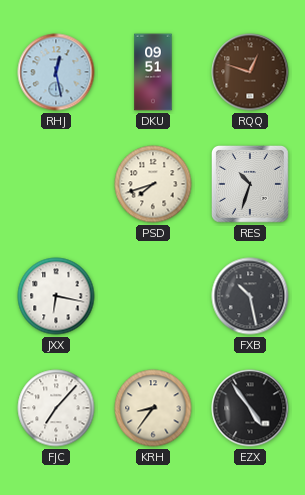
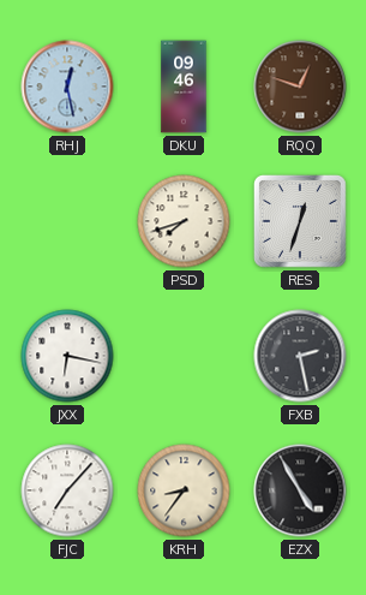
DKU: 09:51 -> 09:46 (184, 87)
RES: 10:33 -> 12:33 (301, 222)
FXB: 10:28 -> 2:28 (300, 356)
EZX: 4:54 -> 4:55 (300, 490)
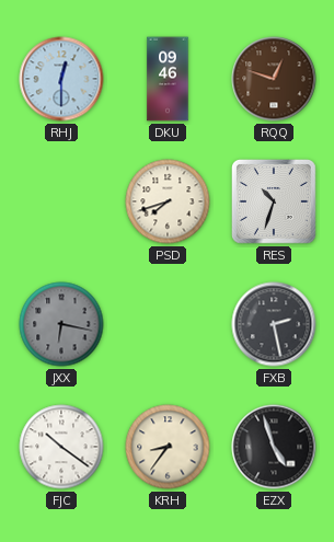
RHJ: 12:28 -> 12:30 (61, 79)
RES: 12:33 -> 10:33 (275, 203)
JXX dial: white -> grey (61, 324)
FJC: 7:07 -> 10:21 (61, 447)
EZX: 4:55 -> 4:57 (274, 447)
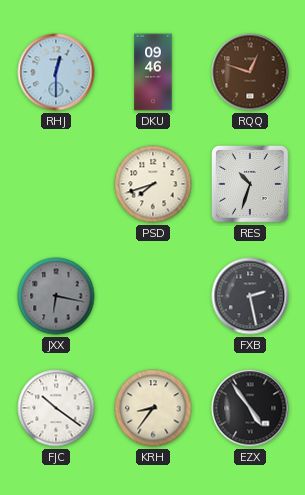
EZX: 4:57 -> 4:54 (250, 408)
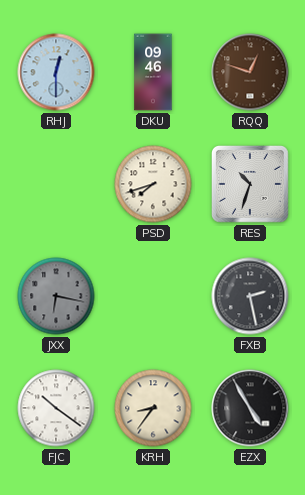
EZX: 4:54 -> 4:55 (250, 408)
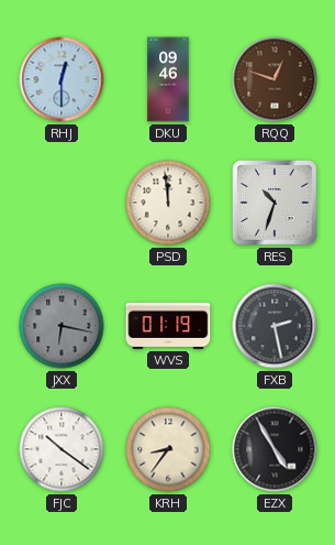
PSD: 7:42 -> 11:59 (168, 203)
WVS: none -> 01:19 (168, 326)
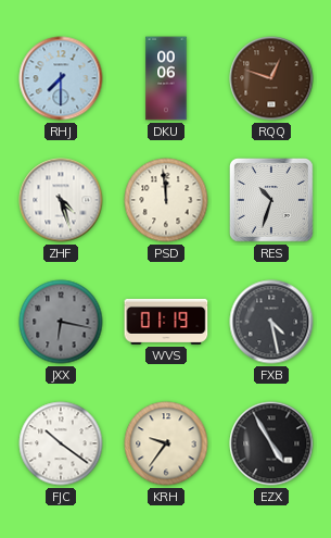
RHJ: 12:30 -> 7:30 (61, 78)
DKU: 09:46 -> 00:06 (166, 78)
ZHF: none -> 4:27 (61, 200)
FXB: 2:28 -> 4:28 (271, 322)
KRH: 8:36 -> 9:36 (166, 443)
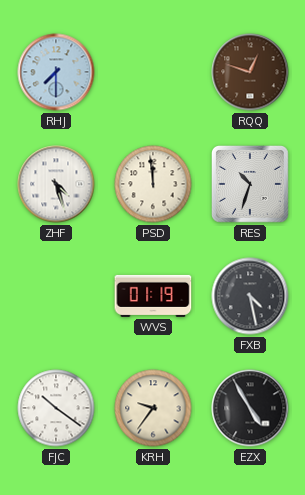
DKU: 00:06 -> none (166, 78)
JXX: 6:17 -> none (61, 322)
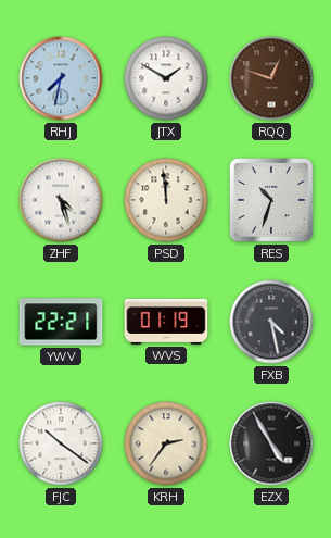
RHJ: 7:30 -> 7:32 (61, 78)
JTX: none -> 1:50 (166, 78)
YWV: none -> 22:21 (61, 322)
KRH: 9:36 -> 2:36 (166, 443)
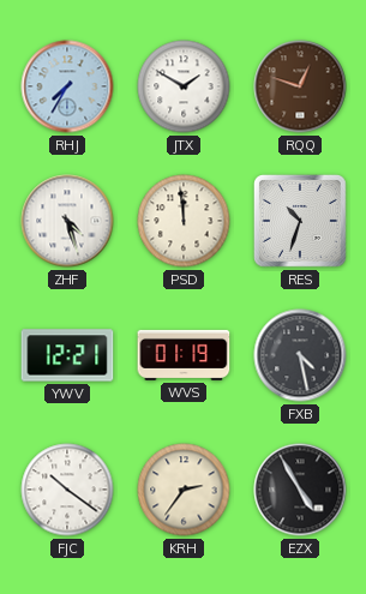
RHJ: 7:32 -> 7:35 (67, 86)
YWV: 22:21 -> 12:21 (67, 355)
